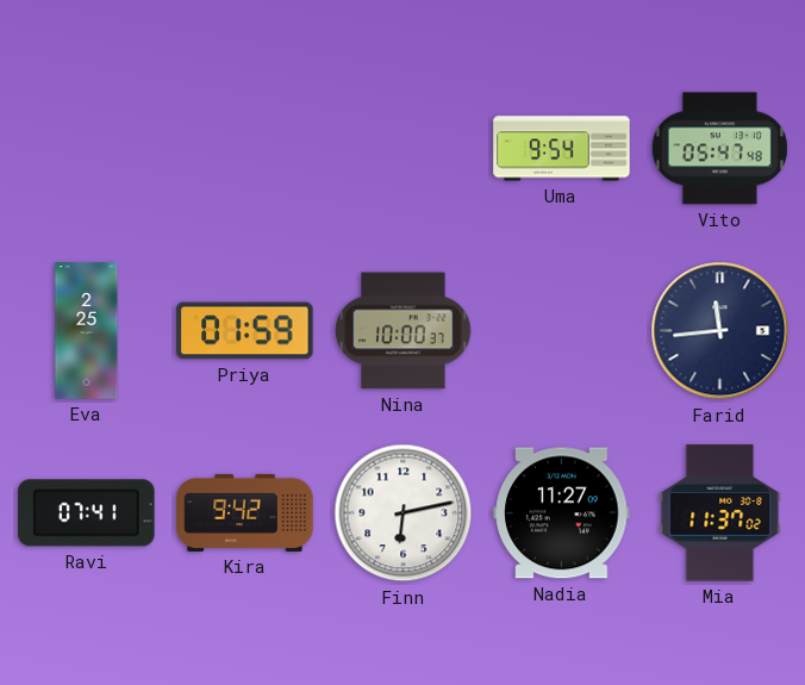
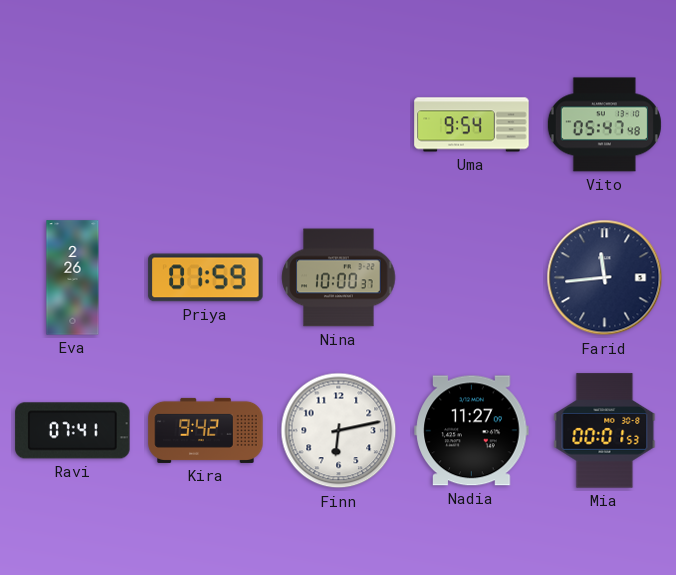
Eva: 2:25 -> 2:26 (73, 278)
Mia: 11:37 -> 00:01 (605, 431)
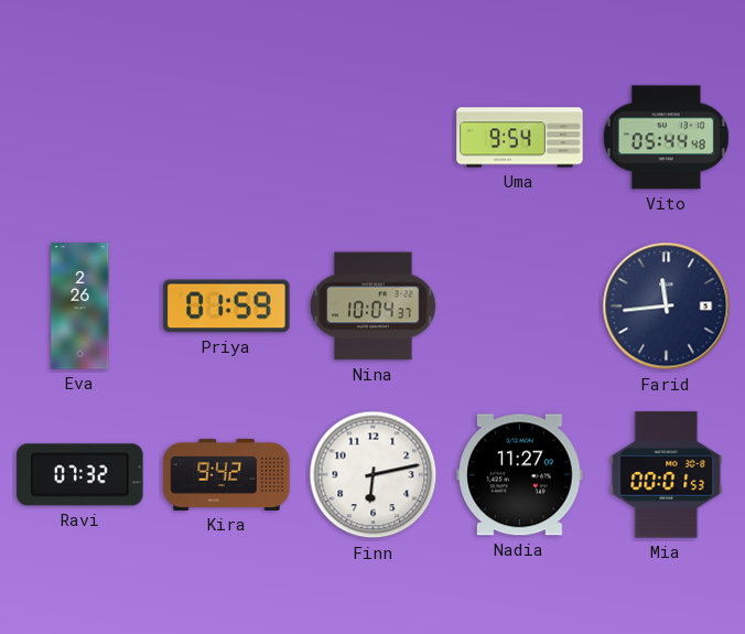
Vito: 05:47 -> 05:44 (666, 138)
Nina: 10:00 -> 10:04 (374, 307)
Ravi: 07:41 -> 07:32 (80, 475)
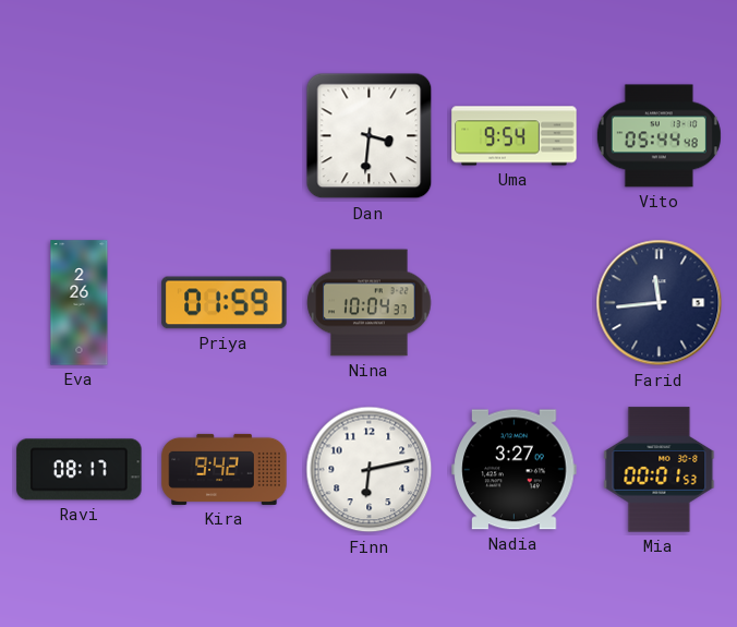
Dan: none -> 3:31 (370, 136)
Ravi: 07:32 -> 08:17 (80, 470)
Nadia: 11:27 -> 3:27 (515, 470)
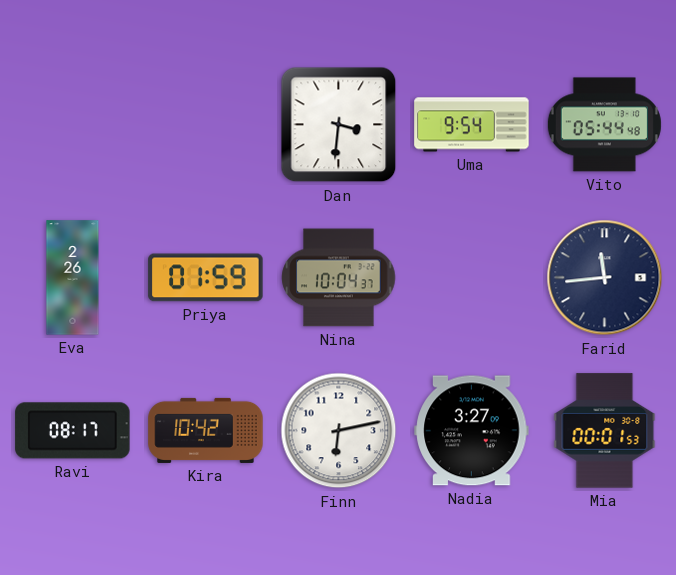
Kira: 9:42 -> 10:42 (206, 430)
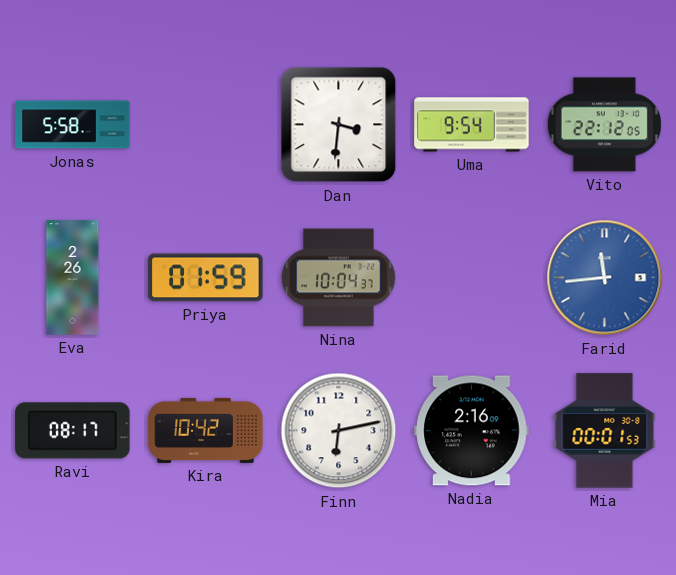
Jonas: none -> 5:58 (73, 125)
Vito: 05:44 -> 22:12 (604, 125)
Farid dial: navy -> blue (605, 278)
Nadia: 3:27 -> 2:16 (472, 431)
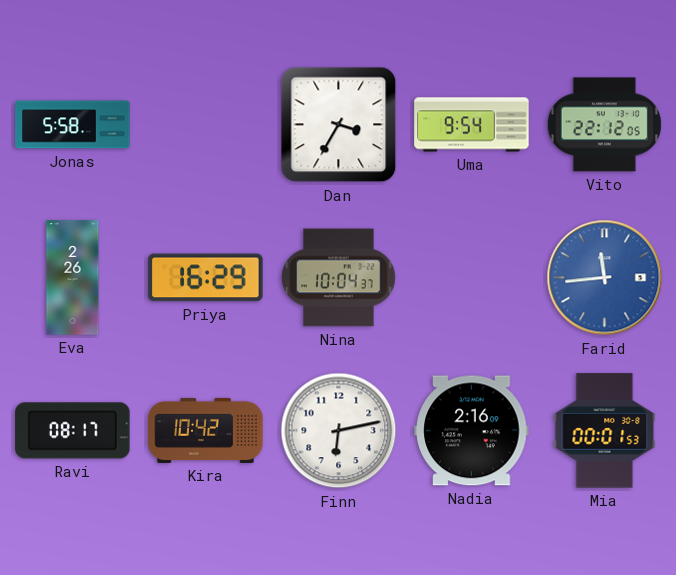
Dan: 3:31 -> 3:35 (339, 125)
Priya: 01:59 -> 16:29 (206, 278)
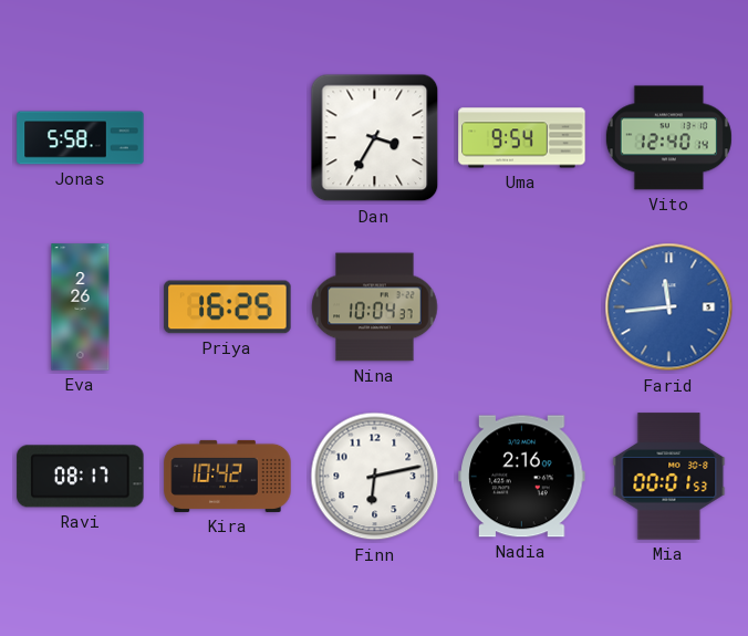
Vito: 22:12 -> 12:40 (668, 138)
Priya: 16:29 -> 16:25 (228, 307)
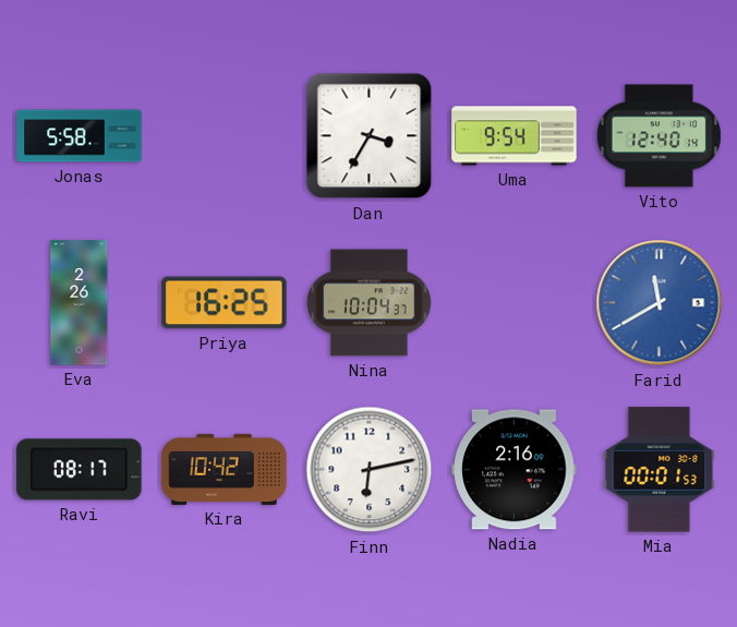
Farid: 11:44 -> 11:40 (660, 303)
